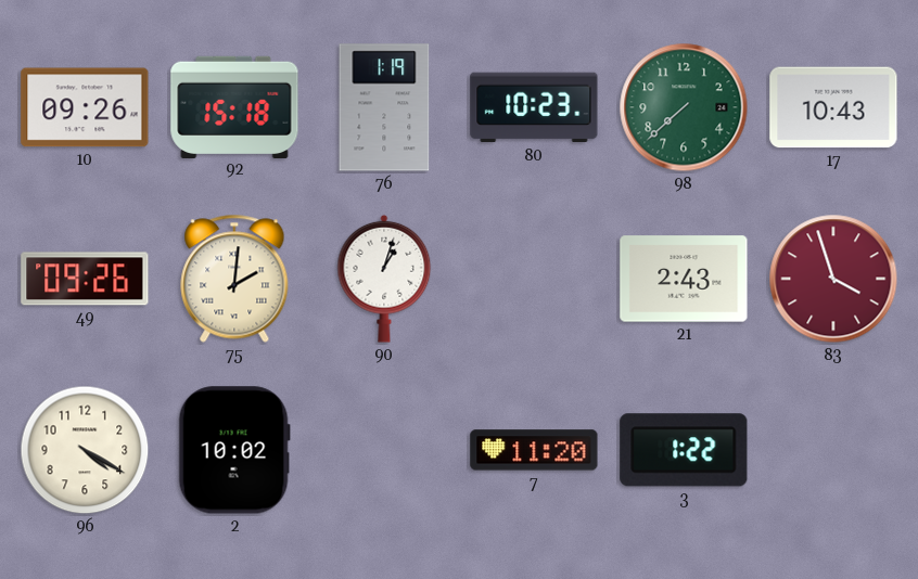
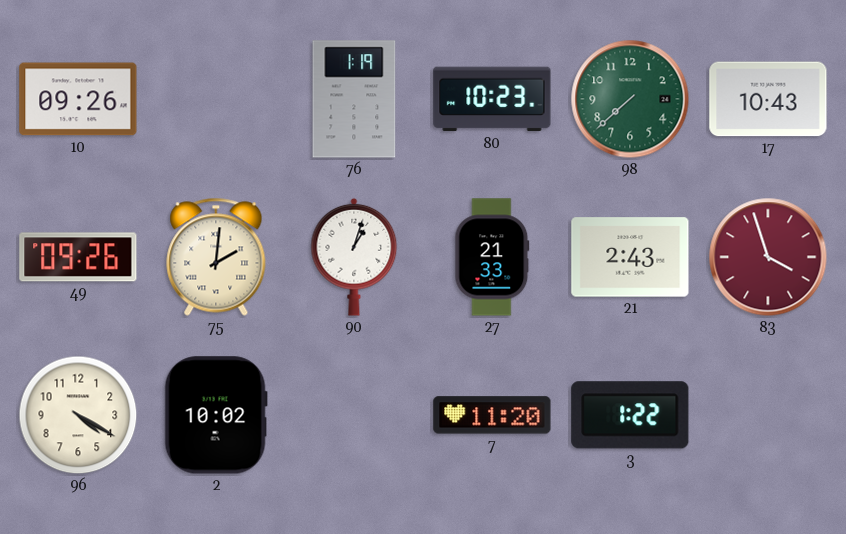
92: 15:18 -> none (234, 106)
27: none -> 21:33 (492, 257)
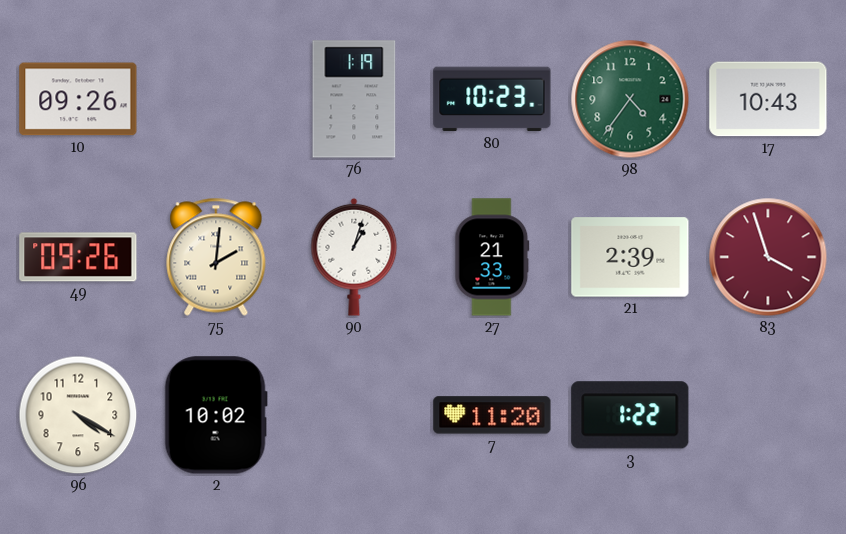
98: 7:38 -> 4:36 (630, 99)
21: 2:43 -> 2:39 (630, 257)
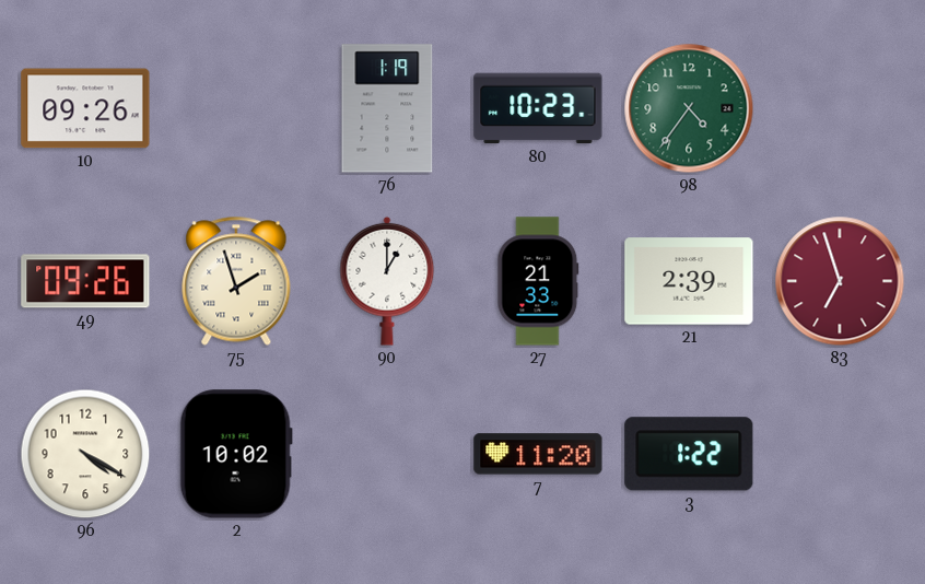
17: 10:43 -> none (768, 99)
75: 2:01 -> 1:57 (236, 281)
90: 1:03 -> 1:00 (387, 281)
83: 3:57 -> 6:57 (840, 281)
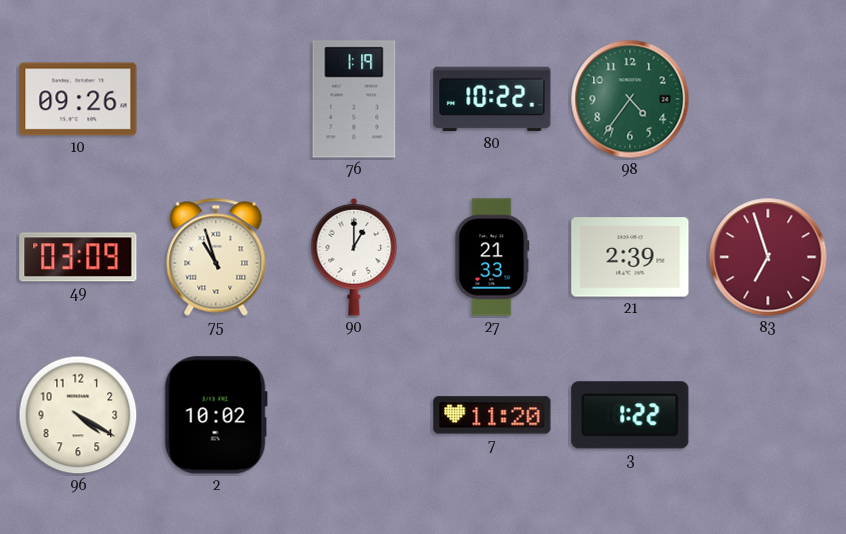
80: 10:23 -> 10:22 (492, 99)
49: 09:26 -> 03:09 (78, 257)
75: 1:57 -> 10:57 (216, 257)
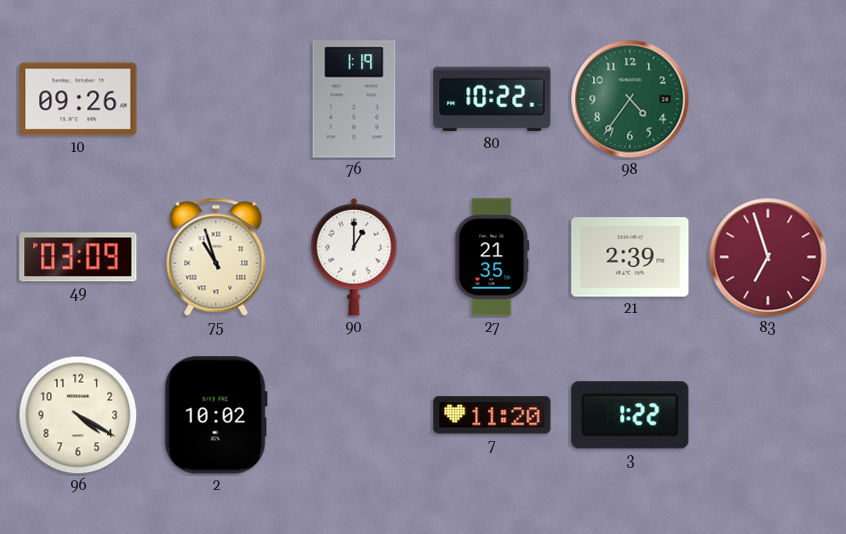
27: 21:33 -> 21:35 (492, 257)
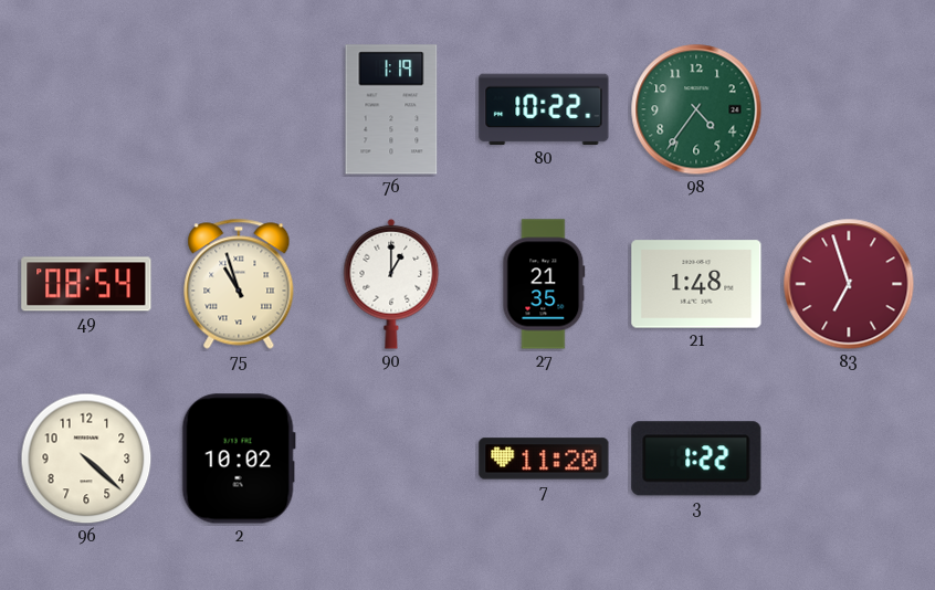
10: 09:26 -> none (78, 99)
49: 03:09 -> 08:54 (86, 284)
21: 2:39 -> 1:48 (696, 284)
96: 4:20 -> 4:22 (86, 459)
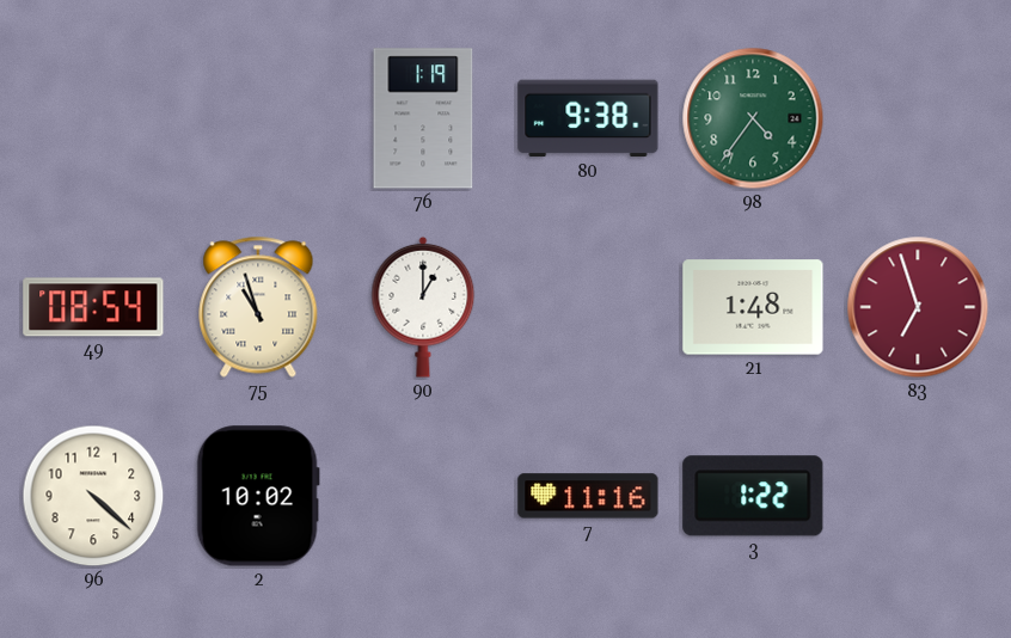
80: 10:22 -> 9:38 (588, 118)
27: 21:35 -> none (544, 284)
7: 11:20 -> 11:16 (588, 496)
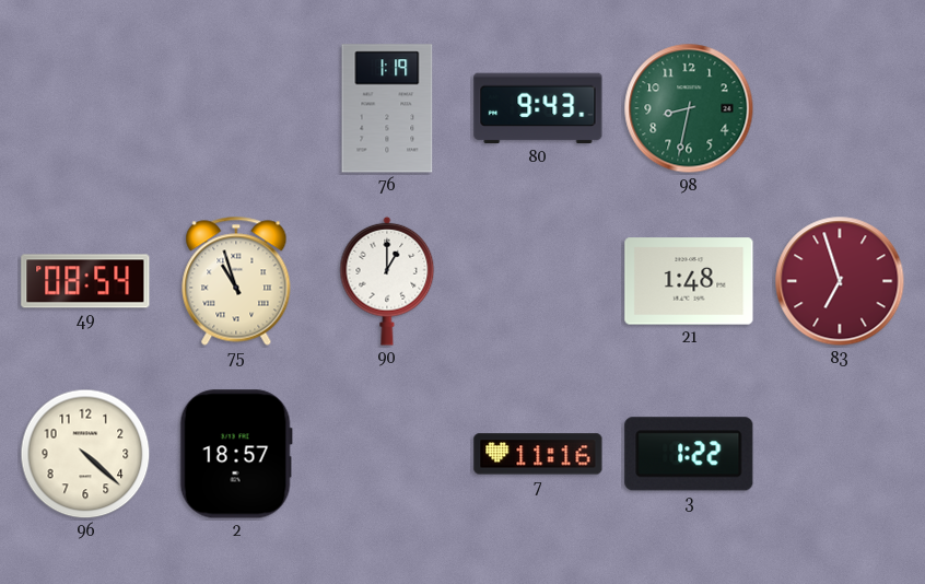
80: 9:38 -> 9:43 (538, 108)
98: 4:36 -> 8:32 (689, 108)
2: 10:02 -> 18:57 (236, 454)
